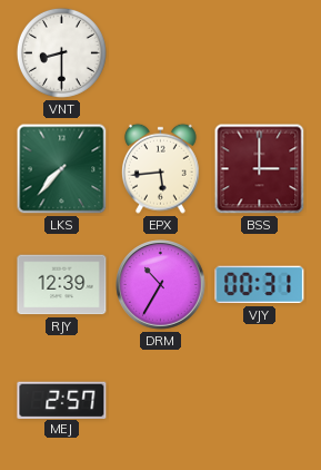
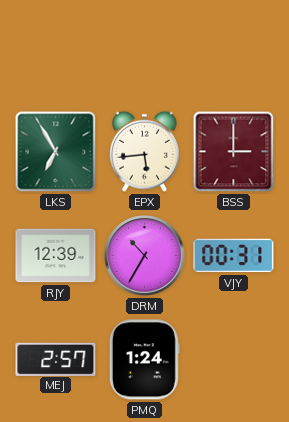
VNT: 8:30 -> none (61, 52)
LKS: 7:37 -> 6:55 (56, 152)
PMQ: none -> 1:24 (144, 360)
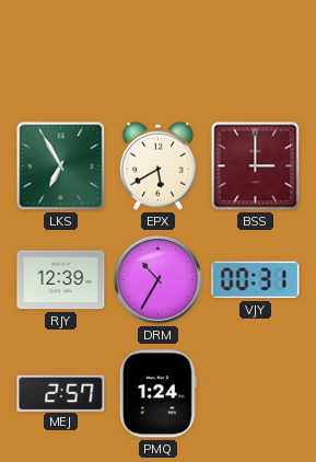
EPX: 5:44 -> 5:40 (157, 165)
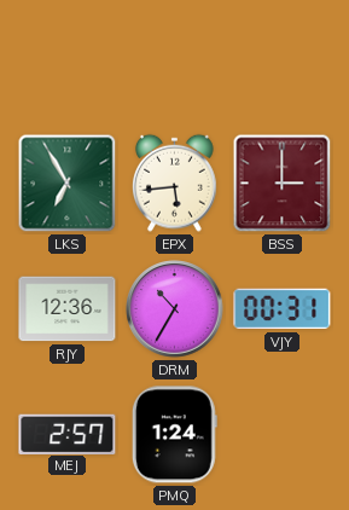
EPX: 5:40 -> 5:44 (174, 182)
RJY: 12:39 -> 12:36 (68, 309)
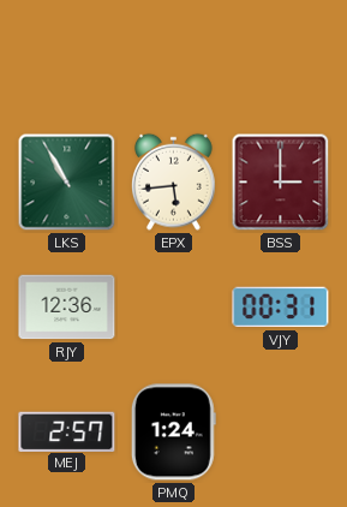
LKS: 6:55 -> 10:55 (67, 183)
DRM: 10:35 -> none (175, 309)
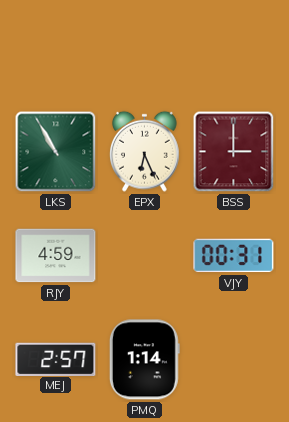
EPX: 5:44 -> 6:26 (144, 151)
RJY: 12:36 -> 4:59 (56, 256)
PMQ: 1:24 -> 1:14 (144, 360)
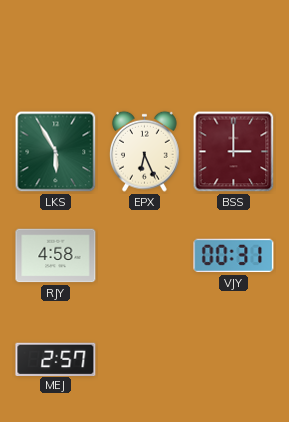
LKS: 10:55 -> 5:55 (56, 152)
RJY: 4:59 -> 4:58 (56, 256)
PMQ: 1:14 -> none (144, 360)
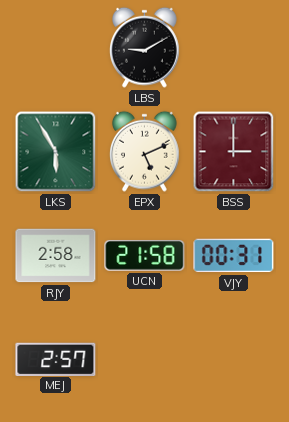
LBS: none -> 9:10 (144, 47)
EPX: 6:26 -> 5:11 (144, 151)
RJY: 4:58 -> 2:58 (56, 256)
UCN: none -> 21:58 (145, 256)
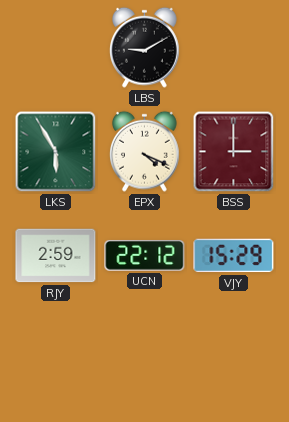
EPX: 5:11 -> 4:19 (144, 151)
RJY: 2:58 -> 2:59 (56, 256)
UCN: 21:58 -> 22:12 (145, 256)
VJY: 00:31 -> 15:29 (234, 256)
MEJ: 2:57 -> none (56, 359)
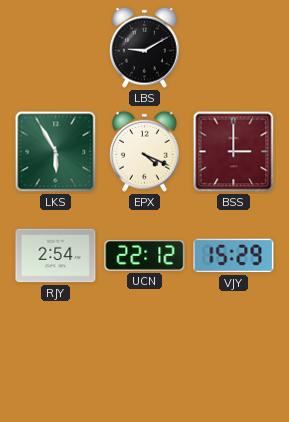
RJY: 2:59 -> 2:54 (56, 256)
